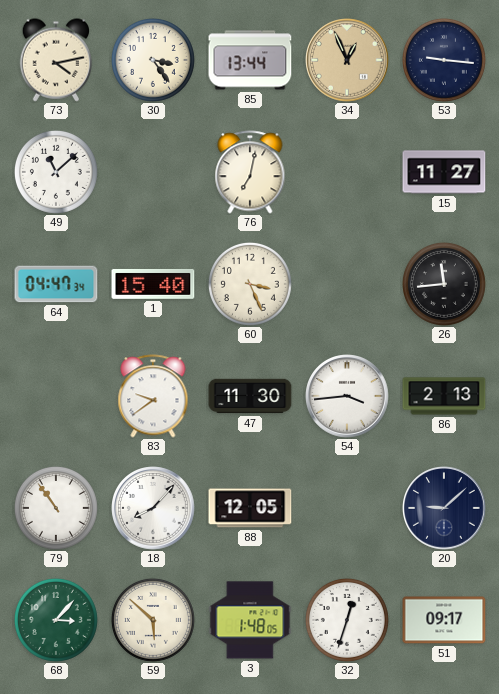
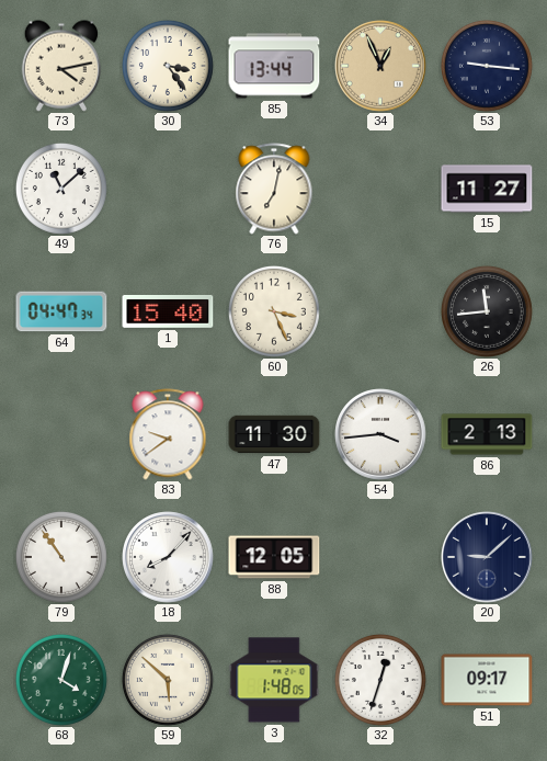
68: 3:07 -> 4:03 (61, 680)
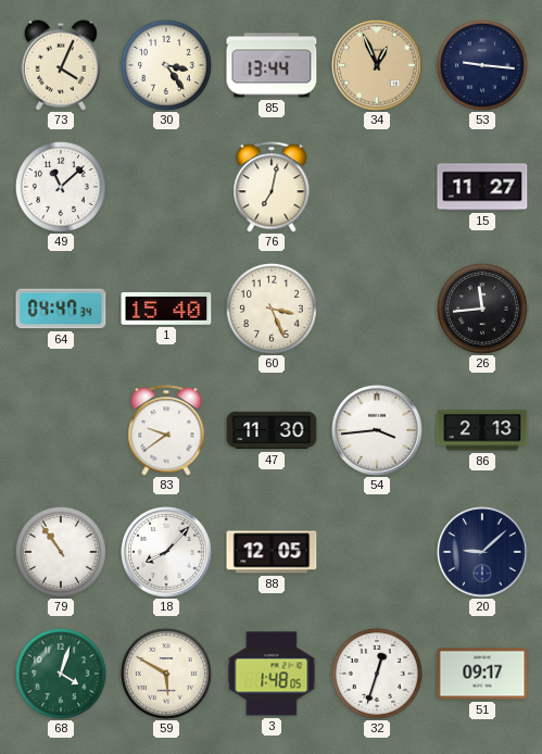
73: 4:13 -> 4:04 (61, 65)
59: 5:52 -> 5:50 (166, 674)
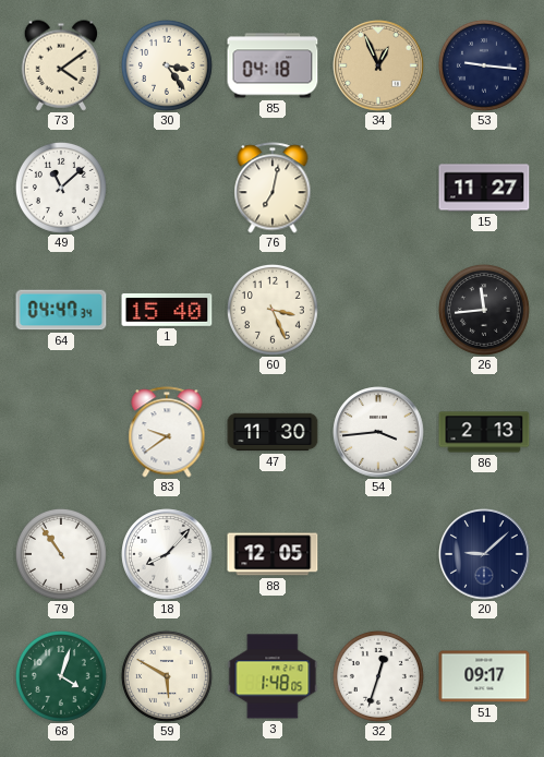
73: 4:04 -> 4:09 (61, 65)
85: 13:44 -> 04:18 (273, 65)
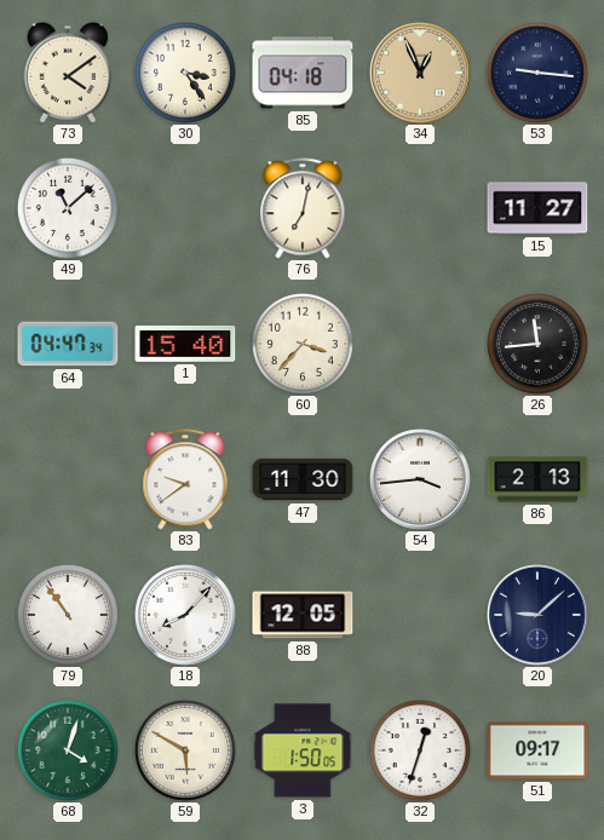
60: 3:26 -> 3:37 (303, 344)
3: 1:48 -> 1:50 (303, 750)
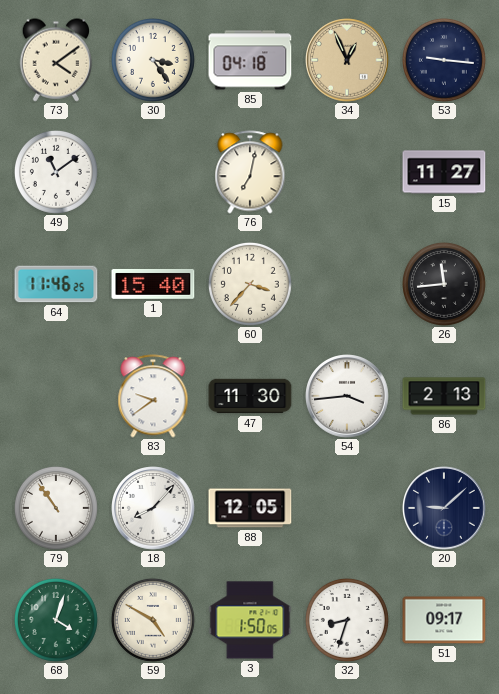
49: 11:08 -> 11:09 (56, 172)
64: 04:47 -> 11:46 (56, 284)
59: 5:50 -> 4:50 (153, 620)
32: 12:33 -> 8:33 (347, 620)
